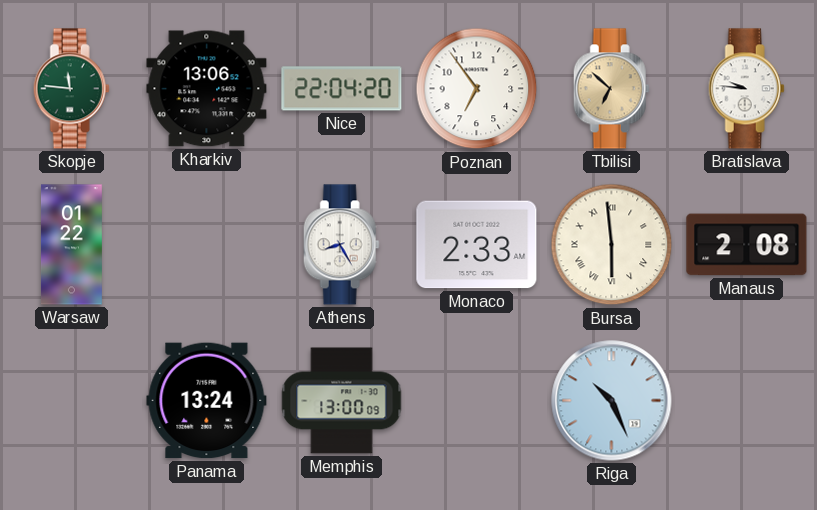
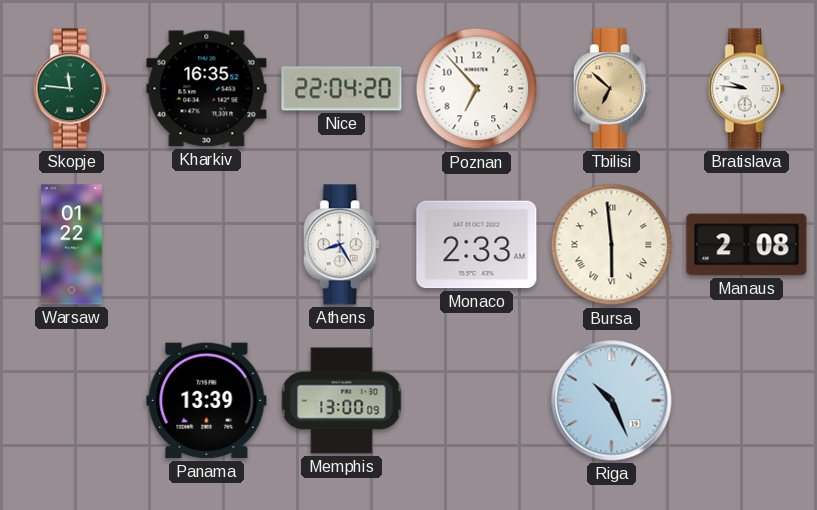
Kharkiv: 13:06 -> 16:35 (207, 89)
Poznan: 6:54 -> 6:53 (477, 89)
Panama: 13:24 -> 13:39 (207, 401)
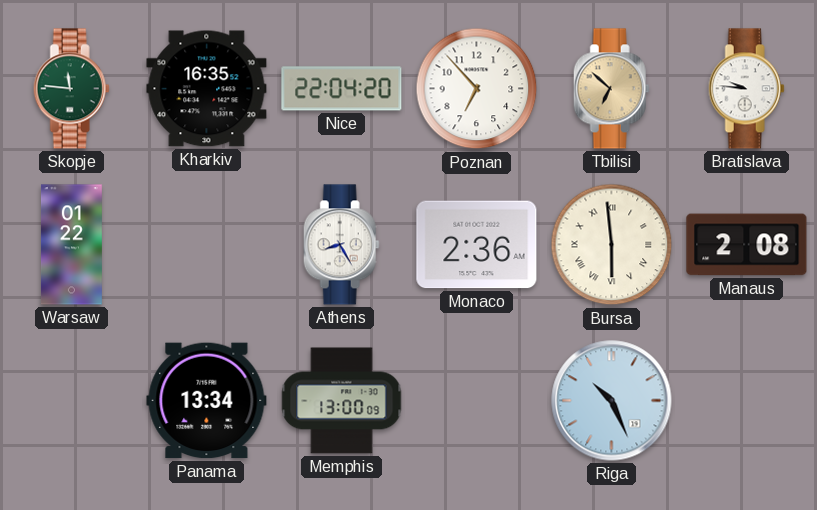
Monaco: 2:33 -> 2:36 (477, 245)
Panama: 13:39 -> 13:34 (207, 401)
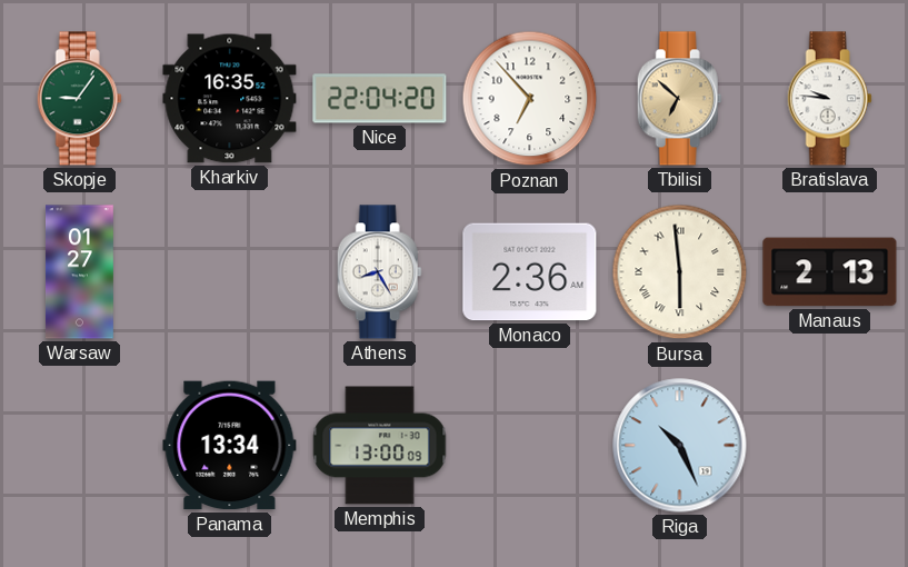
Skopje: 11:46 -> 9:06 (79, 99)
Warsaw: 01:22 -> 01:27 (79, 272)
Manaus: 2:08 -> 2:13 (830, 272)
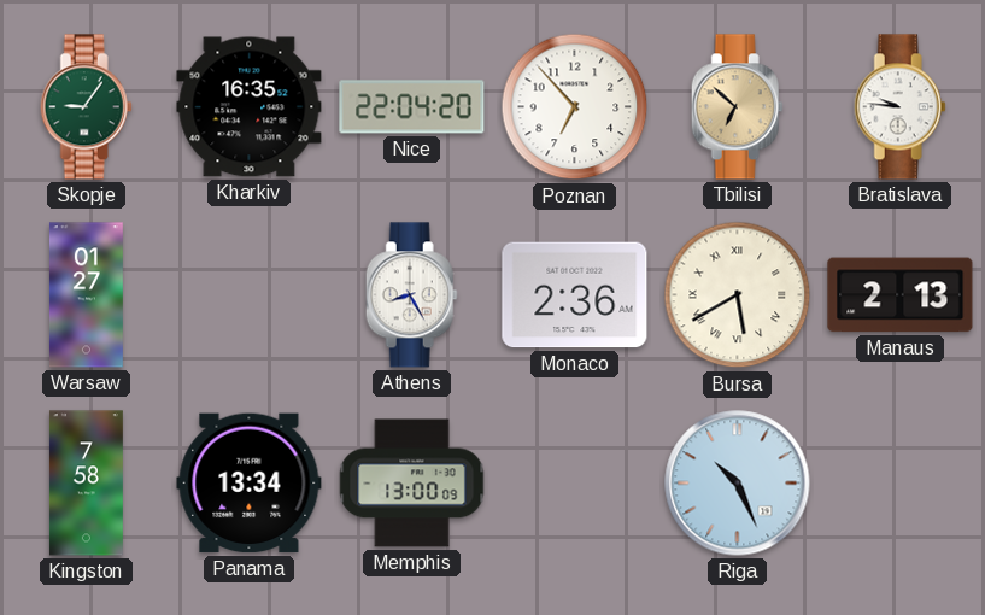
Bursa: 5:59 -> 5:40 (738, 295)
Kingston: none -> 7:58 (86, 484)
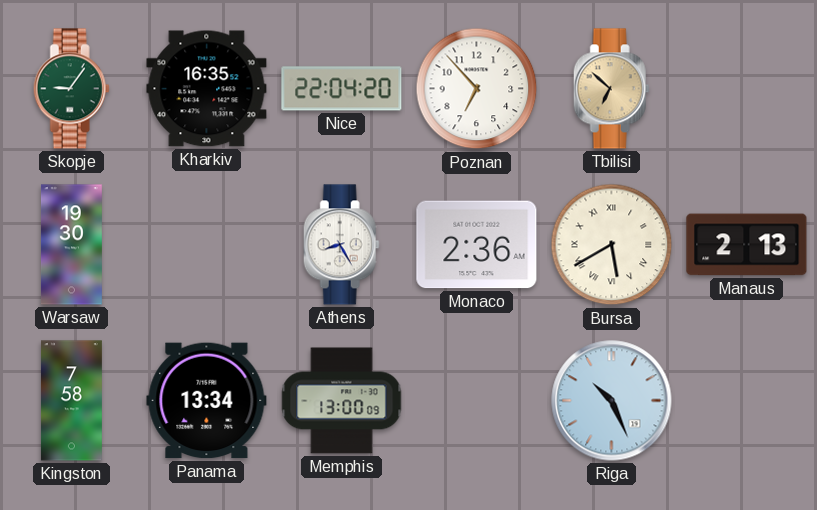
Bratislava: 9:46 -> none (899, 107)
Warsaw: 01:27 -> 19:30 (71, 245)
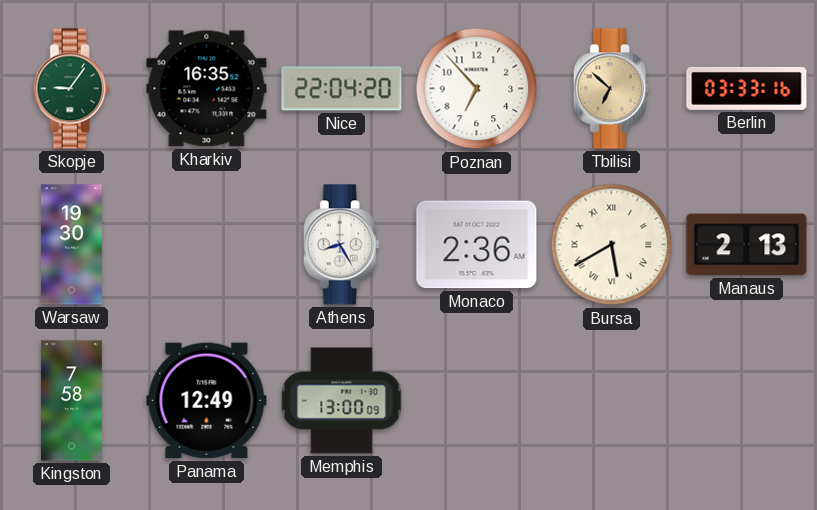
Berlin: none -> 03:33 (747, 88)
Panama: 13:34 -> 12:49 (207, 401)
Riga: 10:26 -> none (612, 401)
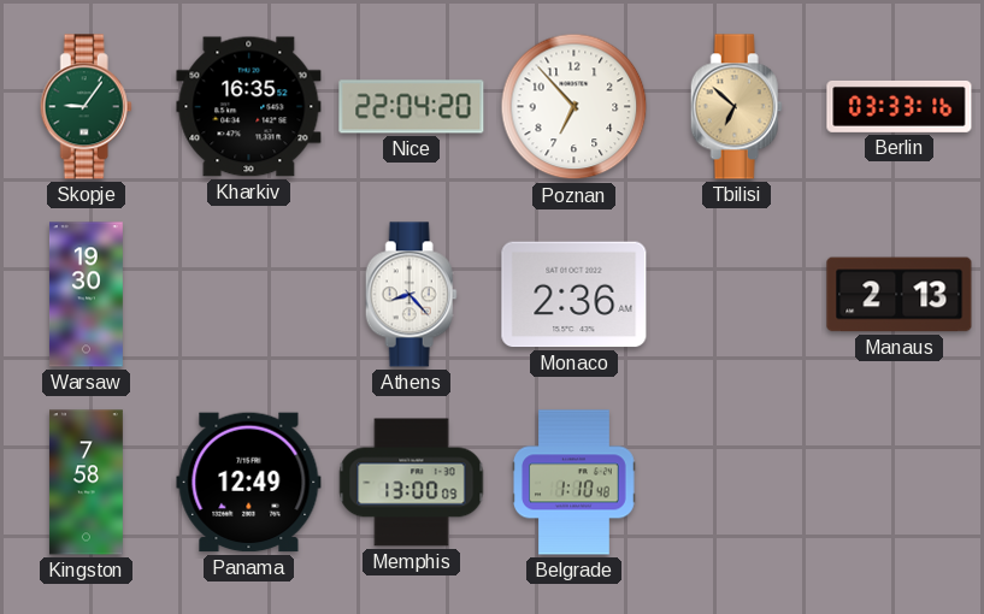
Athens: 8:25 -> 8:23 (411, 295)
Bursa: 5:40 -> none (612, 245)
Belgrade: none -> 1:10 (575, 483)
